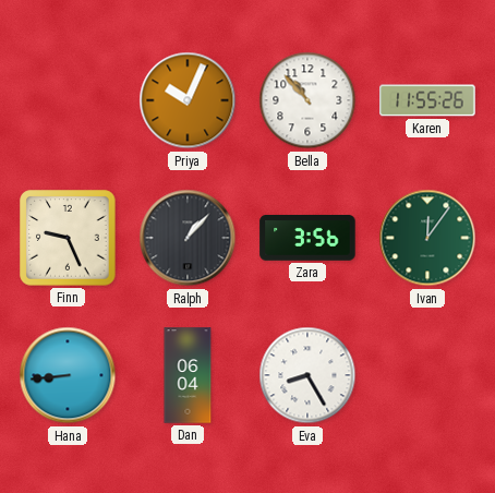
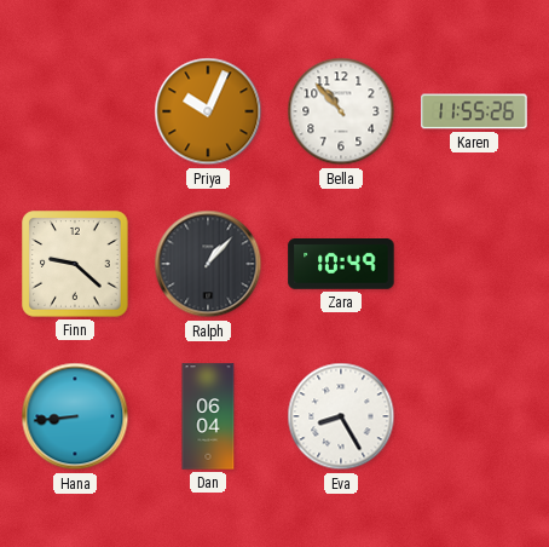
Finn: 9:26 -> 9:22 (75, 264)
Zara: 3:56 -> 10:49 (341, 264)
Ivan: 12:06 -> none (427, 238)
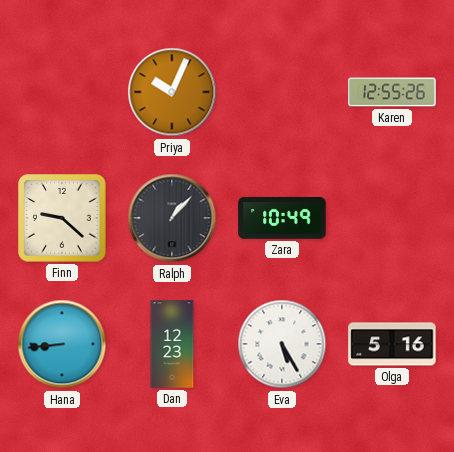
Bella: 10:53 -> none (341, 111)
Karen: 11:55 -> 12:55 (392, 92)
Dan: 06:04 -> 12:23 (172, 344)
Eva: 8:25 -> 5:25 (282, 344)
Olga: none -> 5:16 (392, 344)
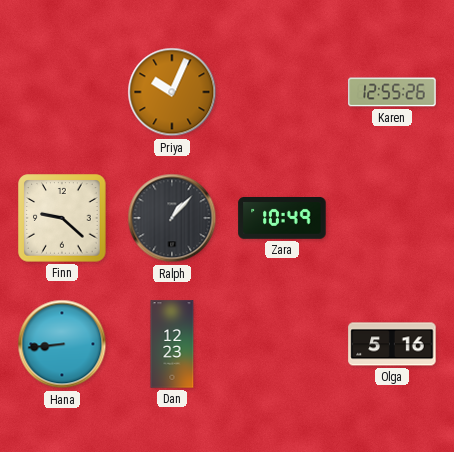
Eva: 5:25 -> none (282, 344)
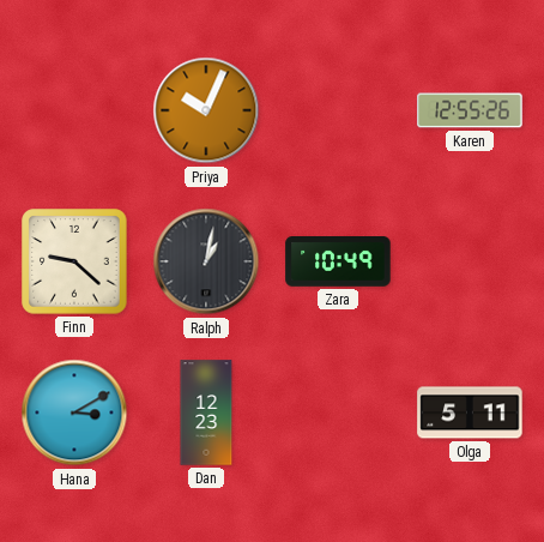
Ralph: 1:07 -> 1:02 (206, 261)
Hana: 8:44 -> 3:10 (74, 412)
Olga: 5:16 -> 5:11 (470, 412)
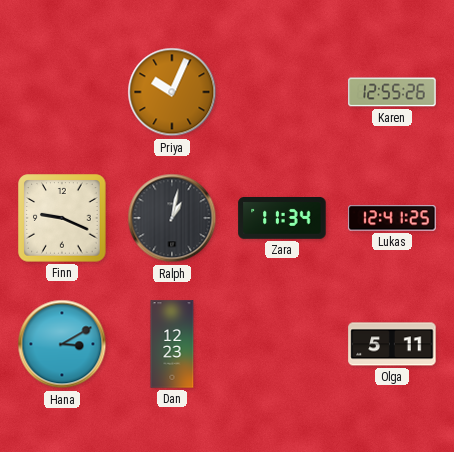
Finn: 9:22 -> 9:19 (62, 218)
Zara: 10:49 -> 11:34 (282, 218)
Lukas: none -> 12:41 (392, 218)
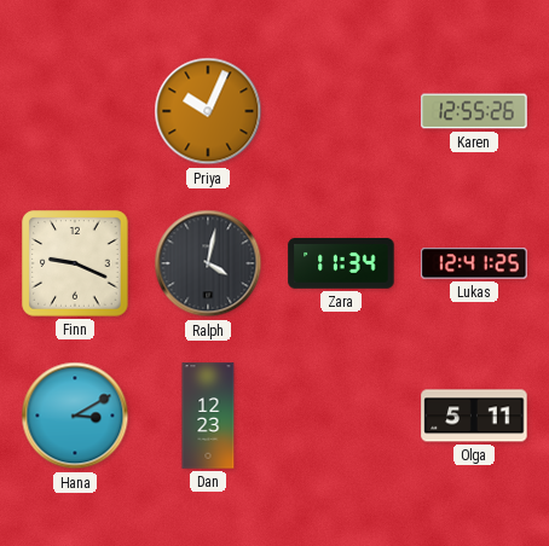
Ralph: 1:02 -> 4:02 (208, 263)
